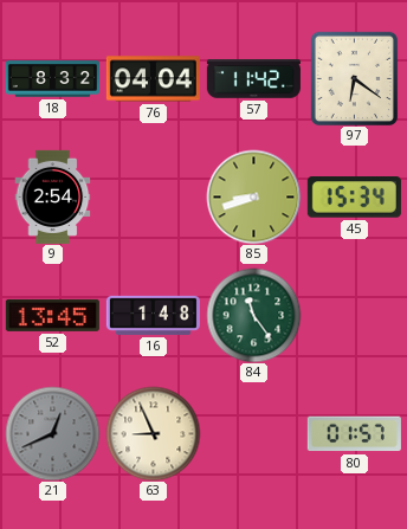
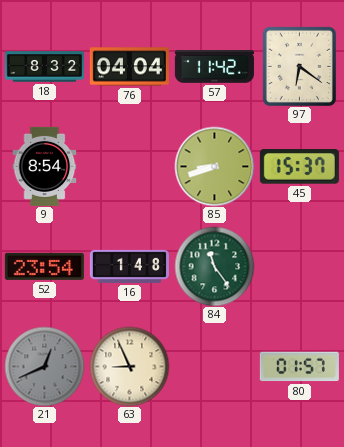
9: 2:54 -> 8:54 (45, 166)
45: 15:34 -> 15:37 (299, 167)
52: 13:45 -> 23:54 (44, 266)
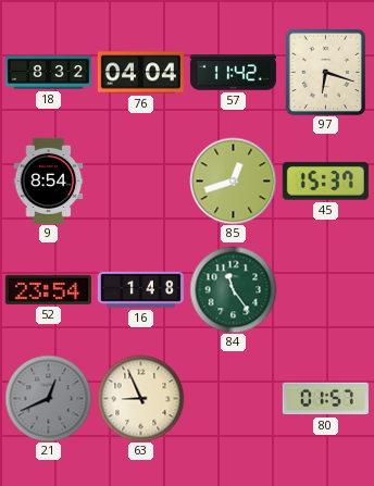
97: 6:21 -> 6:18 (326, 72)
85: 8:42 -> 12:42 (233, 180)
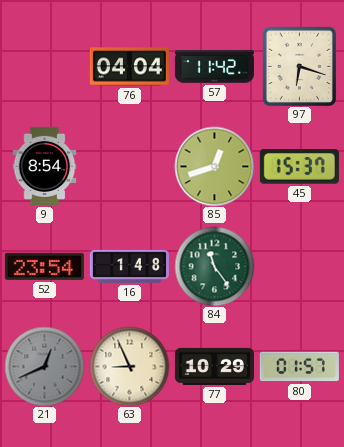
18: 8:32 -> none (48, 73)
77: none -> 10:29 (214, 366)
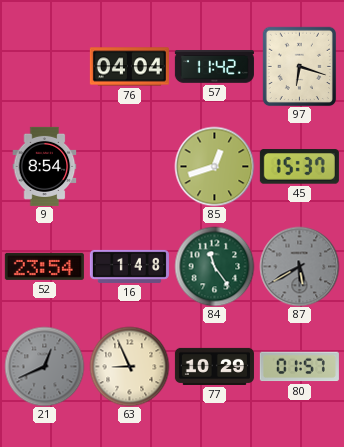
87: none -> 5:40 (299, 266)
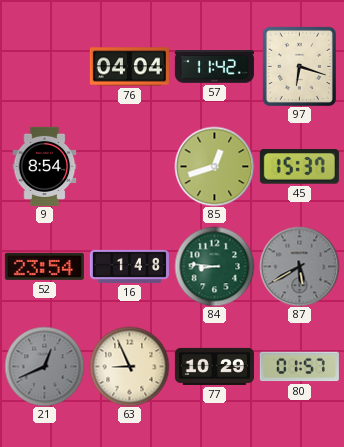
84: 11:24 -> 8:46 (214, 266)
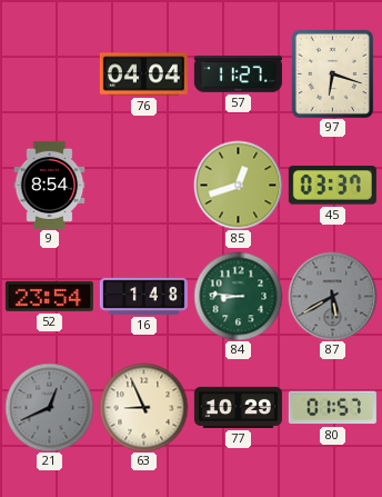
57: 11:42 -> 11:27 (238, 74)
45: 15:37 -> 03:37 (332, 186)
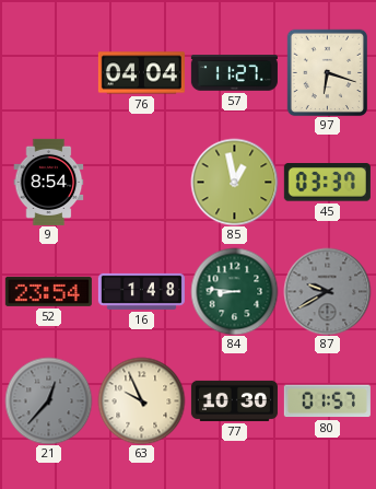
85: 12:42 -> 12:58 (234, 182)
87: 5:40 -> 9:40 (327, 291)
21: 12:41 -> 12:37 (48, 400)
63: 8:56 -> 9:56 (141, 400)
77: 10:29 -> 10:30 (234, 400)
